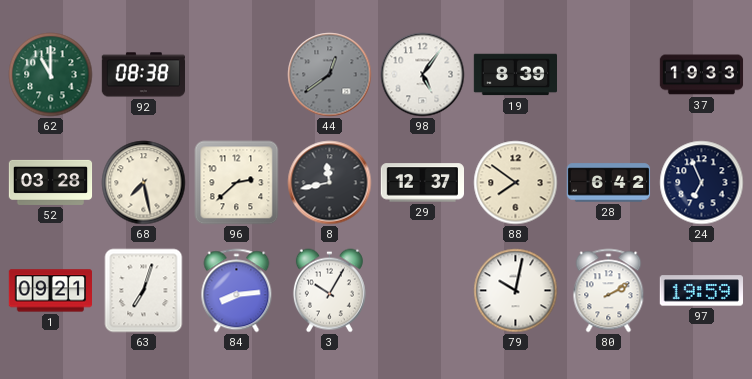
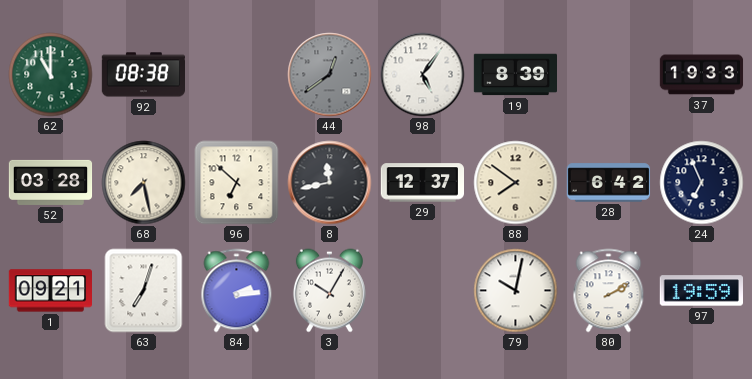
96: 2:38 -> 6:52 (237, 183)
84: 8:14 -> 2:14 (237, 291)
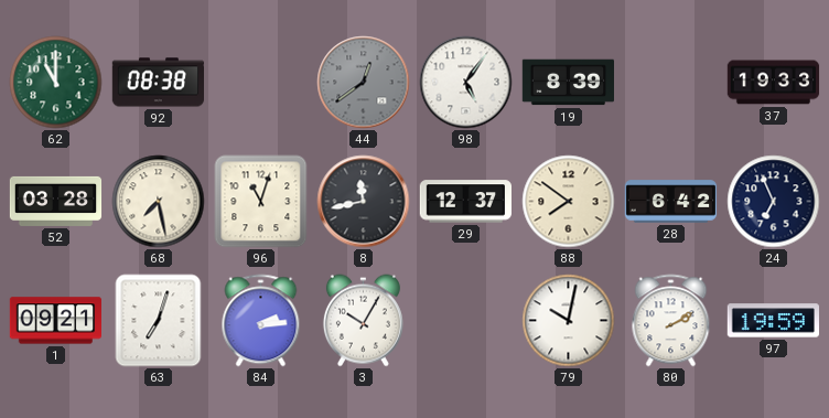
96: 6:52 -> 11:03 (261, 202)
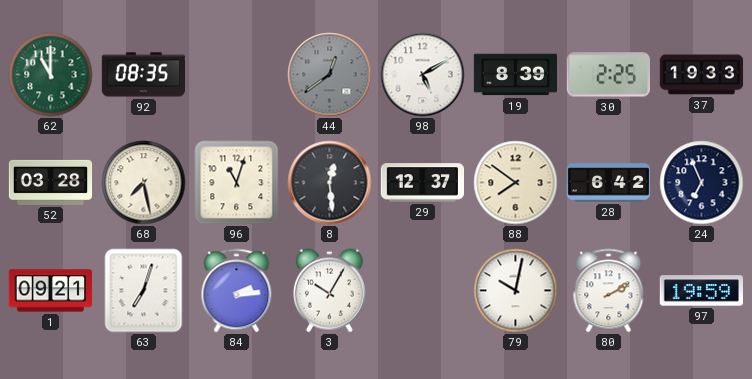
92: 08:38 -> 08:35 (144, 75)
98: 5:06 -> 5:10 (423, 75)
30: none -> 2:25 (608, 75)
8: 11:43 -> 12:29 (330, 183)
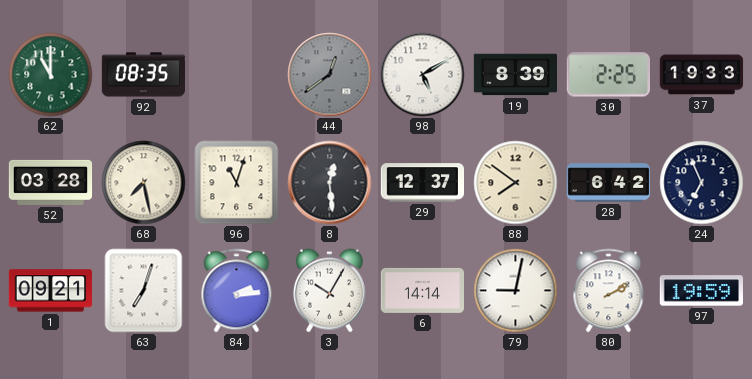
6: none -> 14:14 (422, 290)
79: 10:02 -> 9:02 (516, 291)
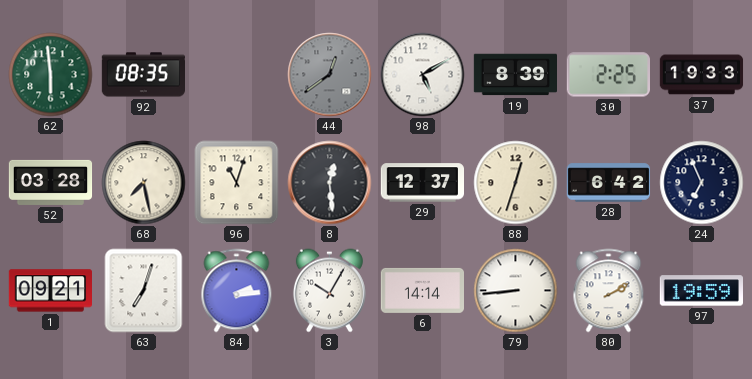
62: 11:00 -> 5:59 (51, 75)
88: 7:51 -> 12:33 (516, 183)
79: 9:02 -> 8:44 (516, 291)
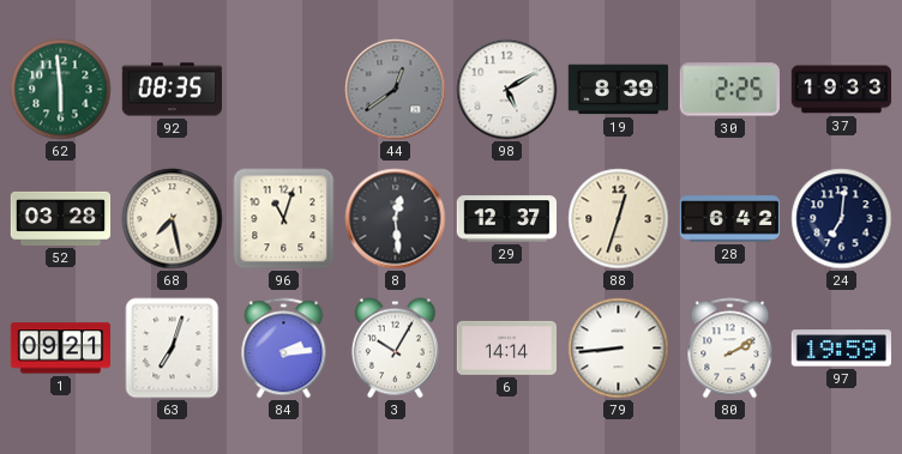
24: 6:56 -> 7:01 (842, 219)
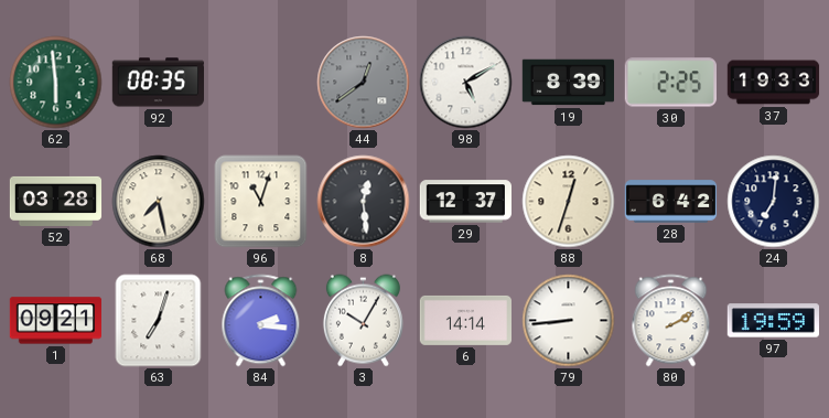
84: 2:14 -> 2:16 (261, 321)
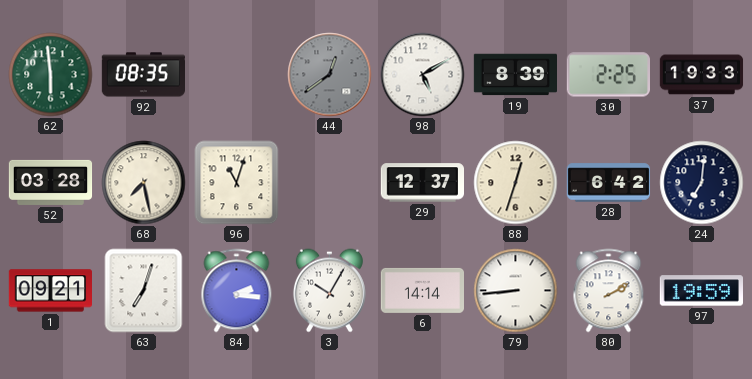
8: 12:29 -> none (364, 202)
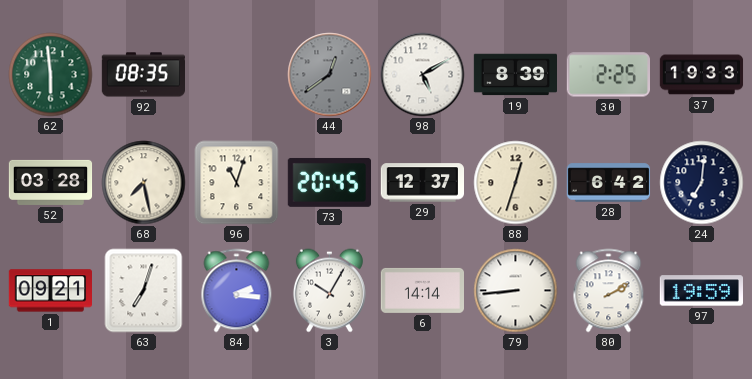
73: none -> 20:45 (329, 182)
